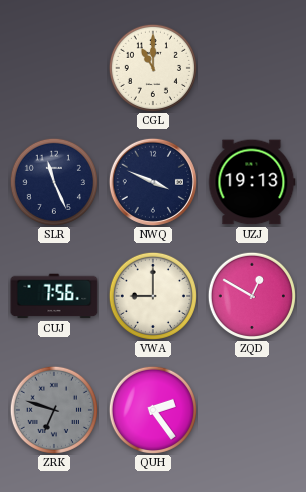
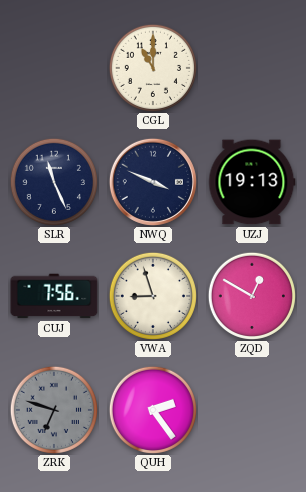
VWA: 9:00 -> 8:57 (153, 296)
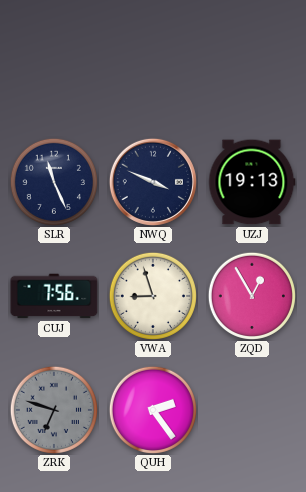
CGL: 11:00 -> none (153, 68)
ZQD: 12:50 -> 12:55 (252, 296)
